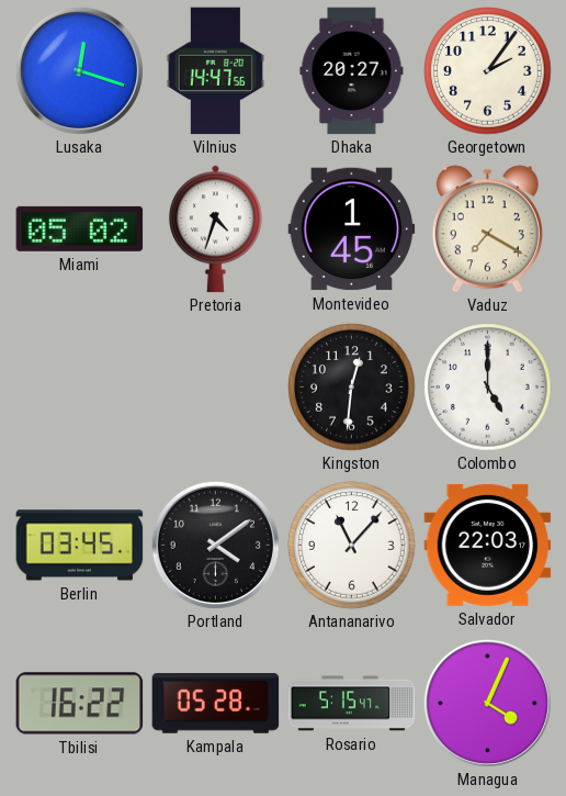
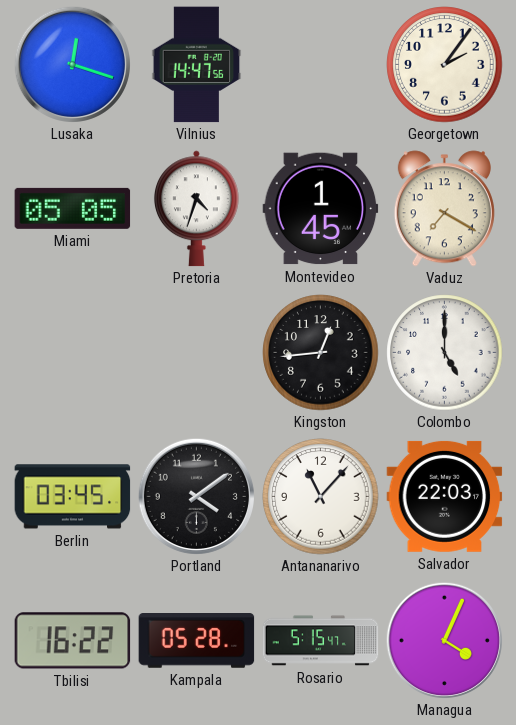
Dhaka: 20:27 -> none (352, 71)
Miami: 05:02 -> 05:05 (73, 208)
Kingston: 12:31 -> 12:44 (321, 353)
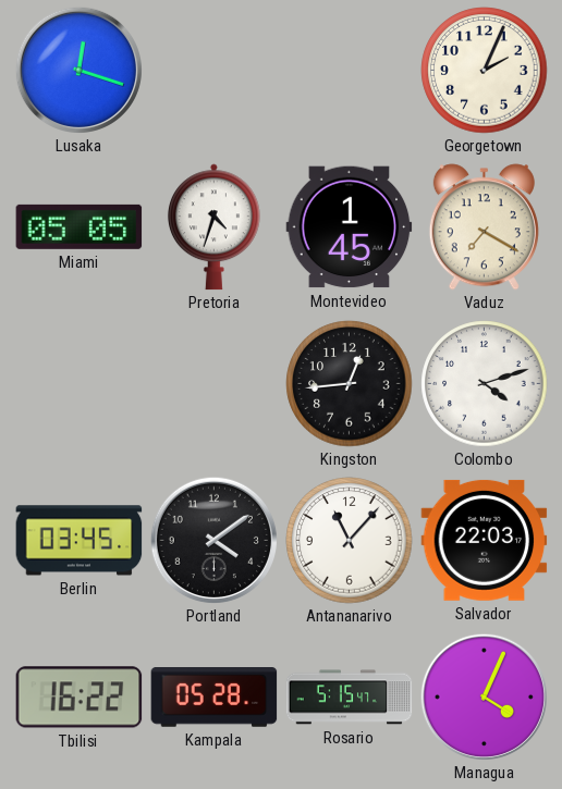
Vilnius: 14:47 -> none (197, 65)
Georgetown: 2:06 -> 2:04 (485, 71)
Colombo: 5:00 -> 4:12 (485, 384)
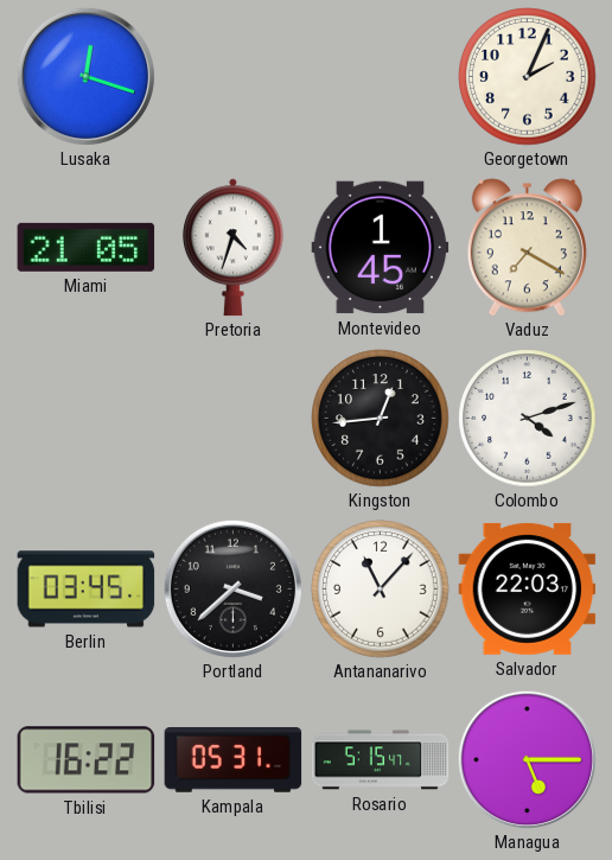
Miami: 05:05 -> 21:05 (87, 247)
Portland: 4:09 -> 3:38 (232, 588)
Kampala: 05:28 -> 05:31 (234, 760)
Managua: 4:04 -> 5:15 (527, 759)
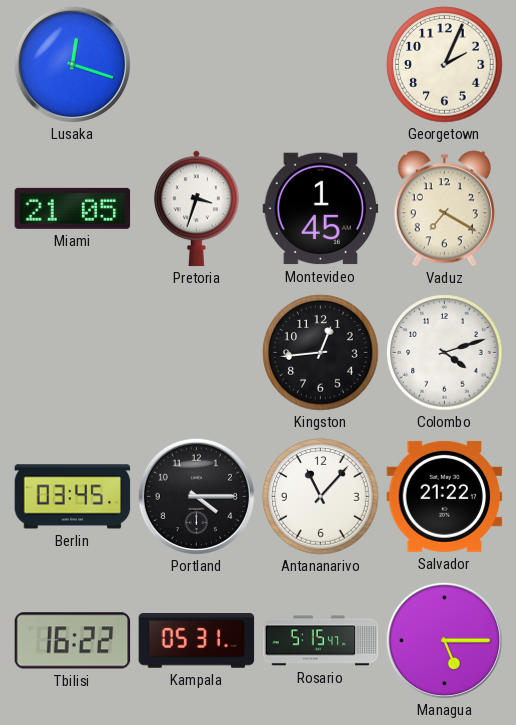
Pretoria: 4:33 -> 3:33 (196, 209)
Portland: 3:38 -> 4:15 (196, 496)
Salvador: 22:03 -> 21:22 (445, 496)
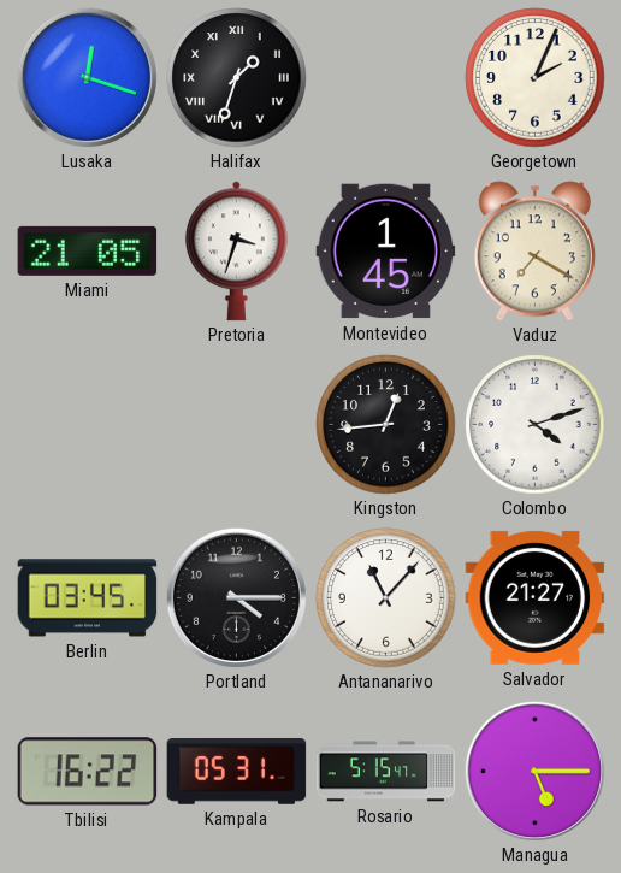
Halifax: none -> 1:33 (237, 78)
Salvador: 21:22 -> 21:27 (536, 597)
